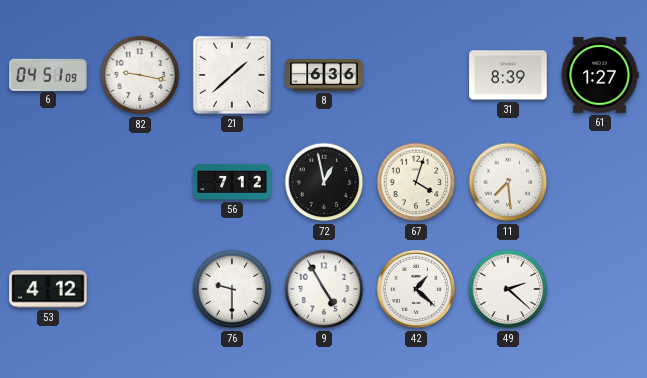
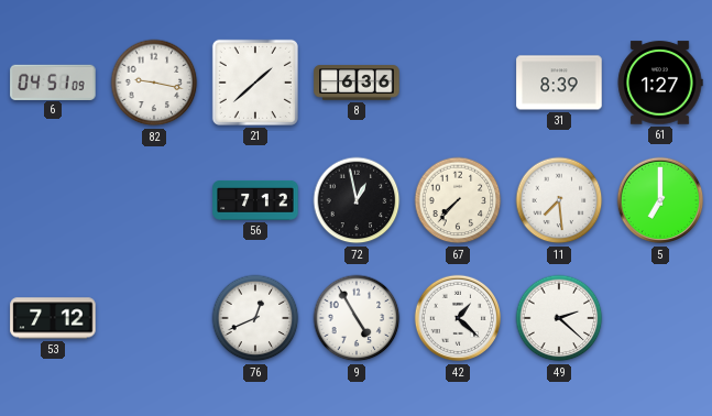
67: 4:03 -> 7:37 (458, 200)
5: none -> 7:00 (660, 200)
53: 4:12 -> 7:12 (53, 318)
76: 9:30 -> 12:41 (255, 318)
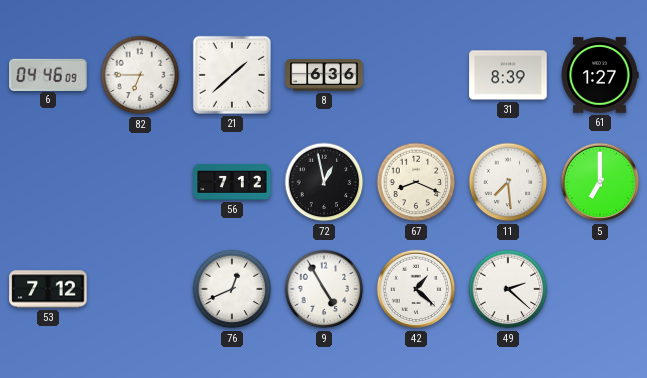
6: 04:51 -> 04:46 (48, 74)
82: 9:17 -> 6:45 (140, 75)
67: 7:37 -> 8:19 (416, 182)
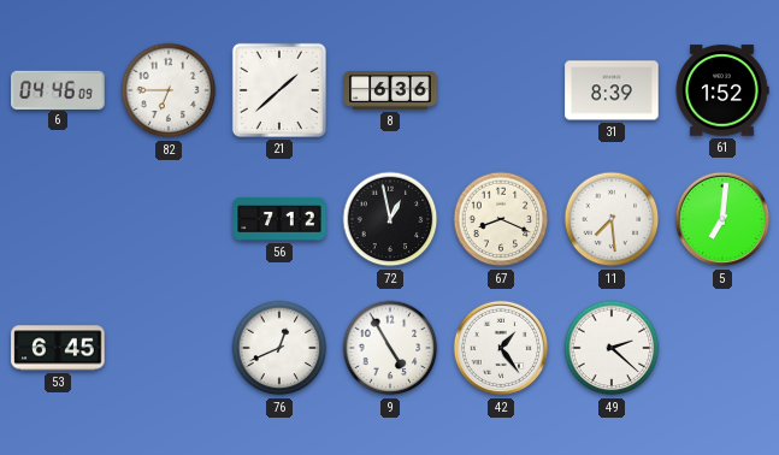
61: 1:27 -> 1:52 (722, 90)
5: 7:00 -> 7:01 (722, 219)
53: 7:12 -> 6:45 (58, 348)
42: 1:22 -> 1:24 (501, 348)
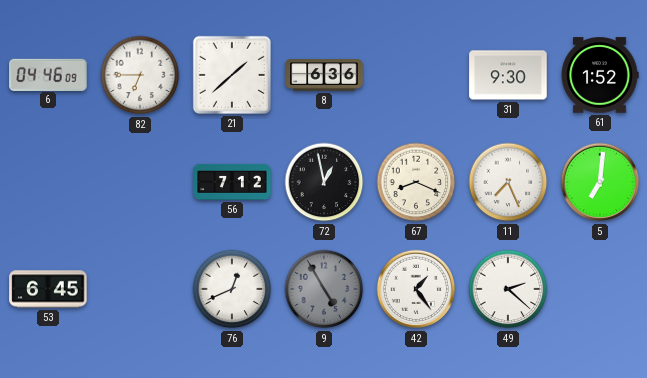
31: 8:39 -> 9:30 (508, 75)
11: 7:29 -> 7:26 (508, 182)
9 dial: white -> grey (324, 289)
